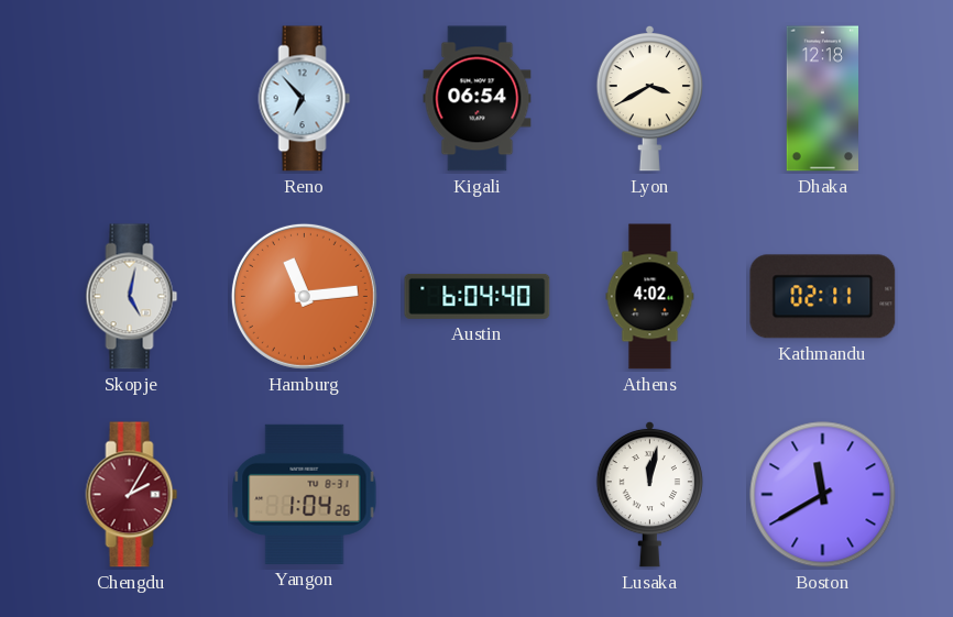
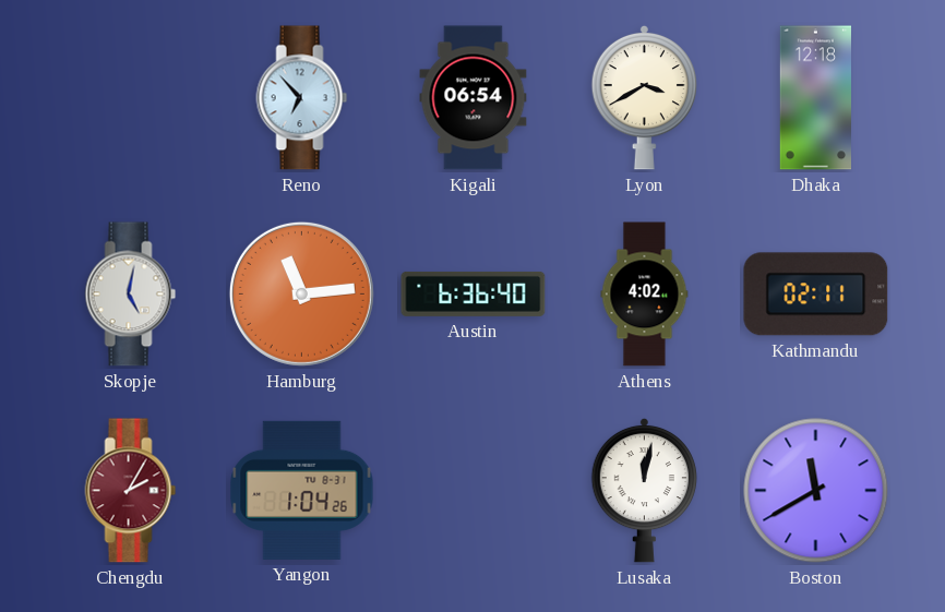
Austin: 6:04 -> 6:36 (474, 293)
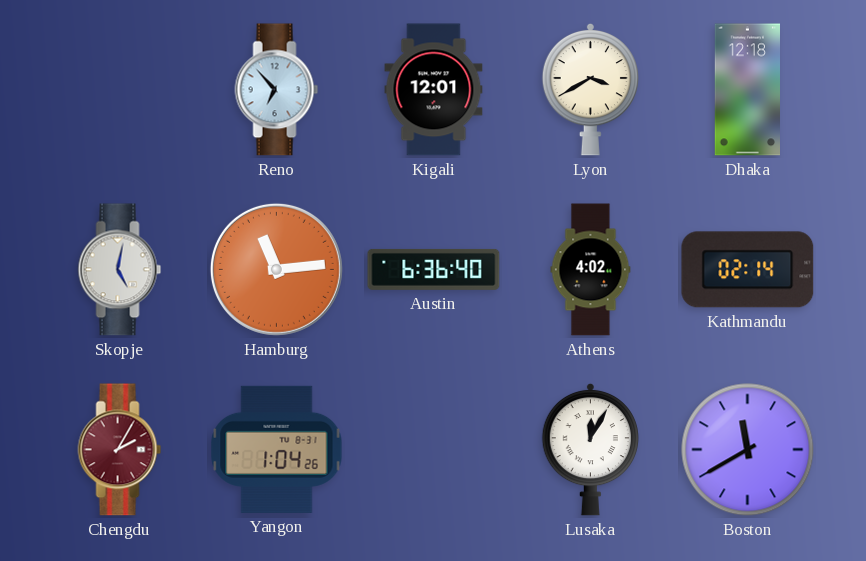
Kigali: 06:54 -> 12:01 (434, 90)
Kathmandu: 02:11 -> 02:14 (748, 270)
Lusaka: 12:02 -> 12:05 (590, 449)
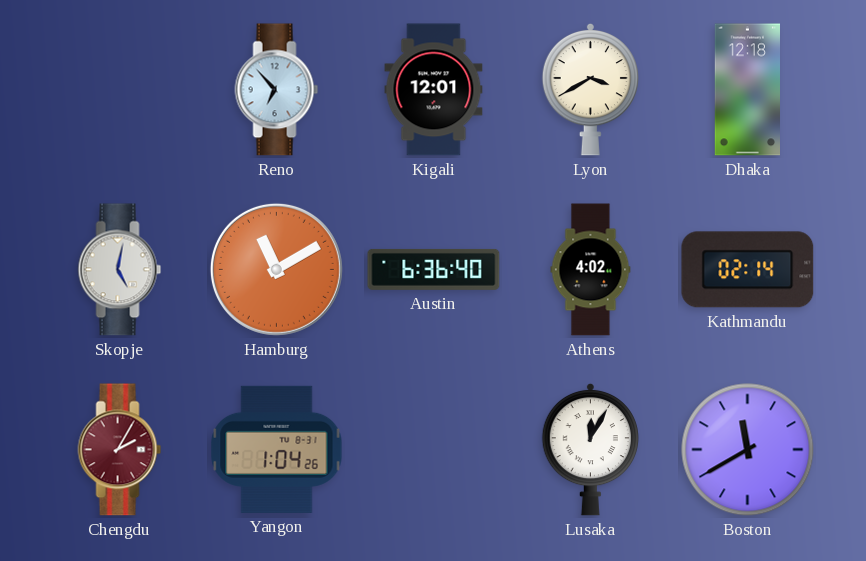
Hamburg: 11:14 -> 11:10 (276, 269)
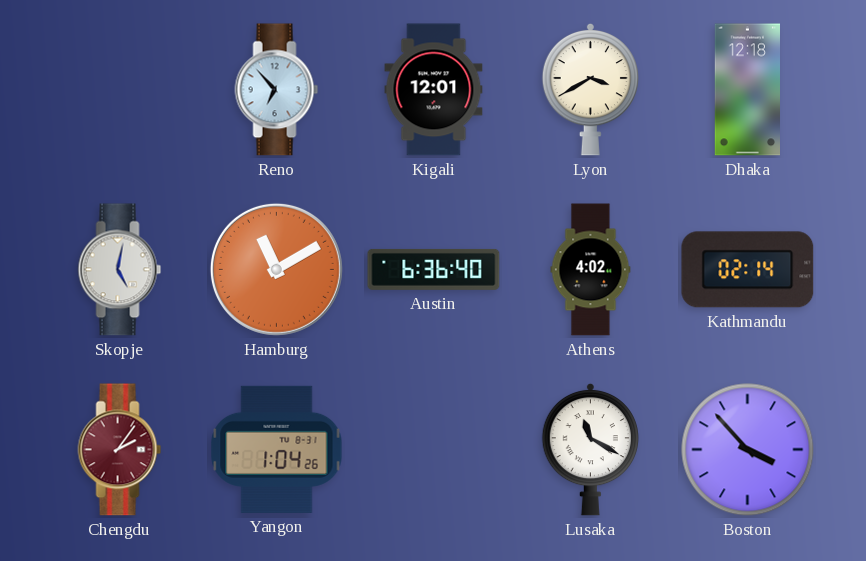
Chengdu: 2:05 -> 2:06 (120, 450)
Lusaka: 12:05 -> 11:20 (590, 449)
Boston: 11:40 -> 3:53 (748, 450)
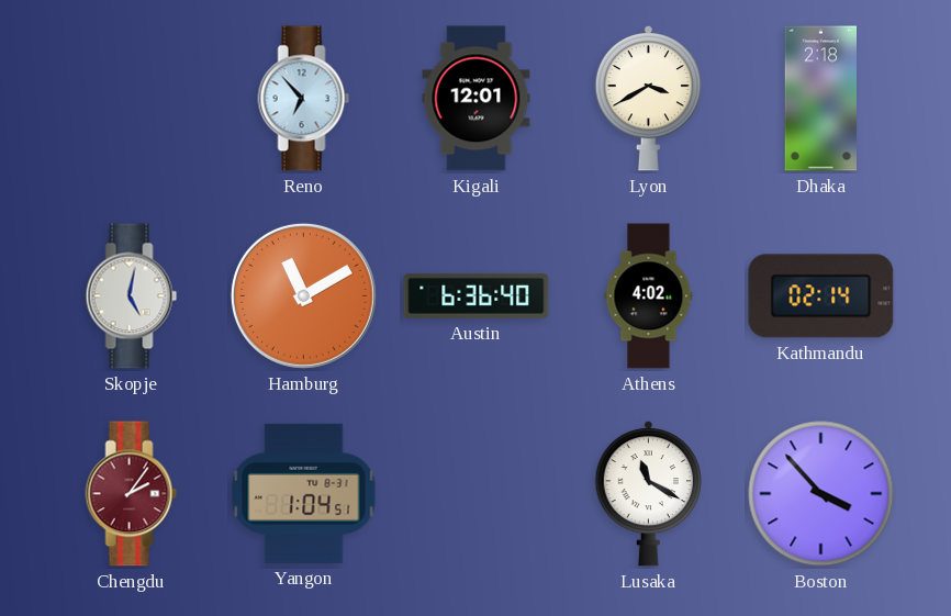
Dhaka: 12:18 -> 2:18 (820, 99)
Yangon: 1:04:26 -> 1:04:51 (304, 493)
